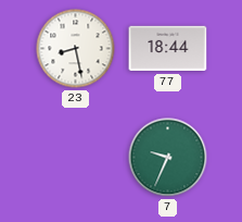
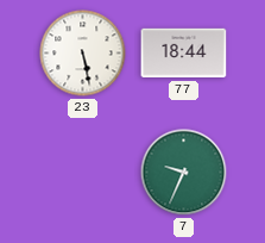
23: 8:28 -> 5:28 (83, 54)
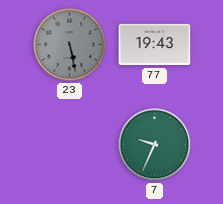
23 dial: white -> grey (70, 45)
77: 18:44 -> 19:43 (155, 45)
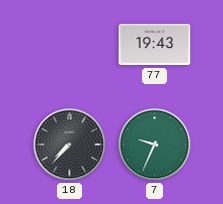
23: 5:28 -> none (70, 45)
18: none -> 7:37 (70, 145)
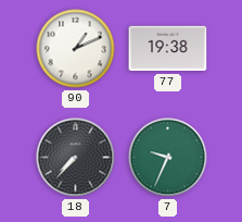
90: none -> 1:11 (76, 49)
77: 19:43 -> 19:38 (168, 49)
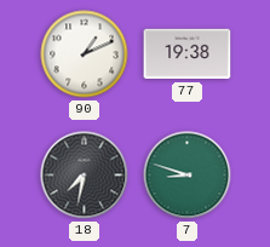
18: 7:37 -> 7:32 (85, 176)
7: 9:34 -> 8:48 (188, 176)
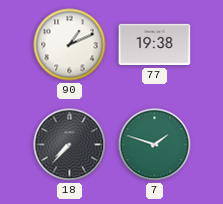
18: 7:32 -> 7:37 (70, 145)
7: 8:48 -> 1:48 (155, 145)
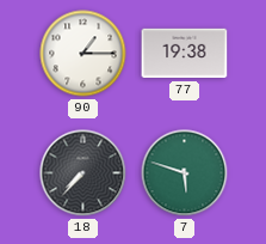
90: 1:11 -> 1:15 (83, 54)
7: 1:48 -> 5:48 (185, 173)
